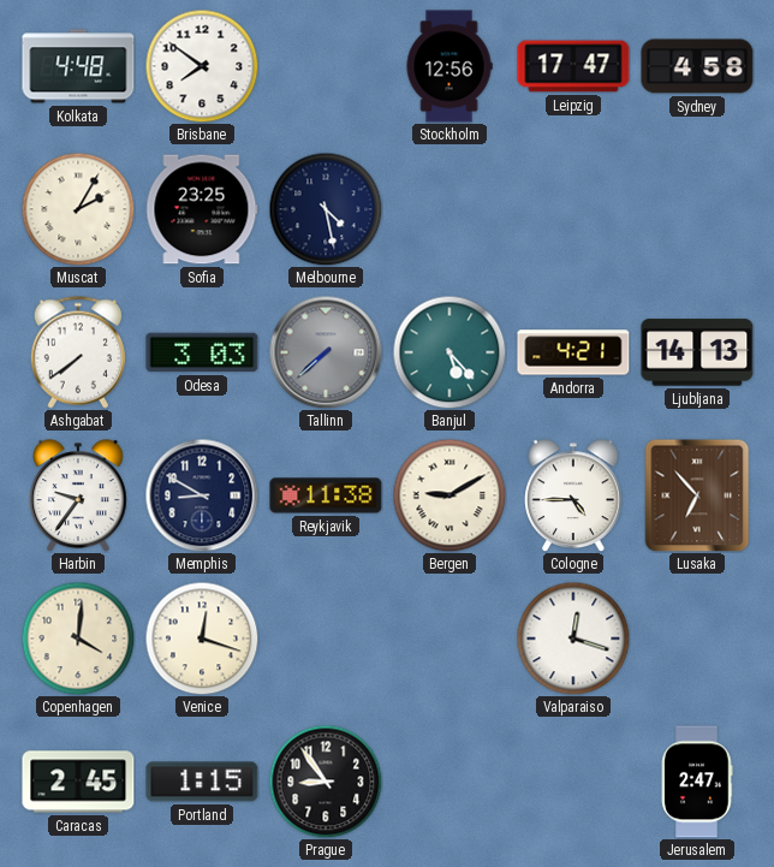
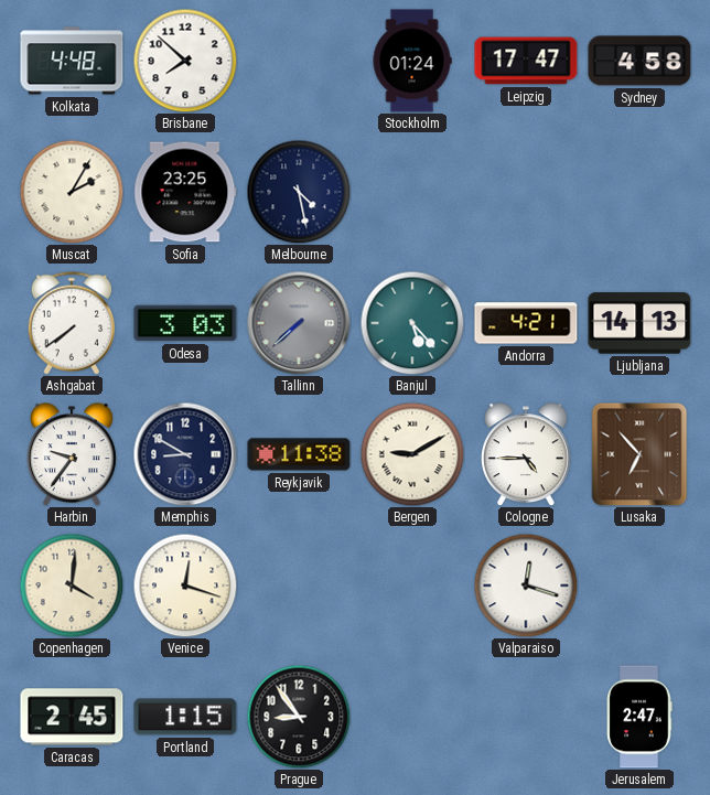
Brisbane: 7:51 -> 7:52 (185, 61)
Stockholm: 12:56 -> 01:24 (412, 61)
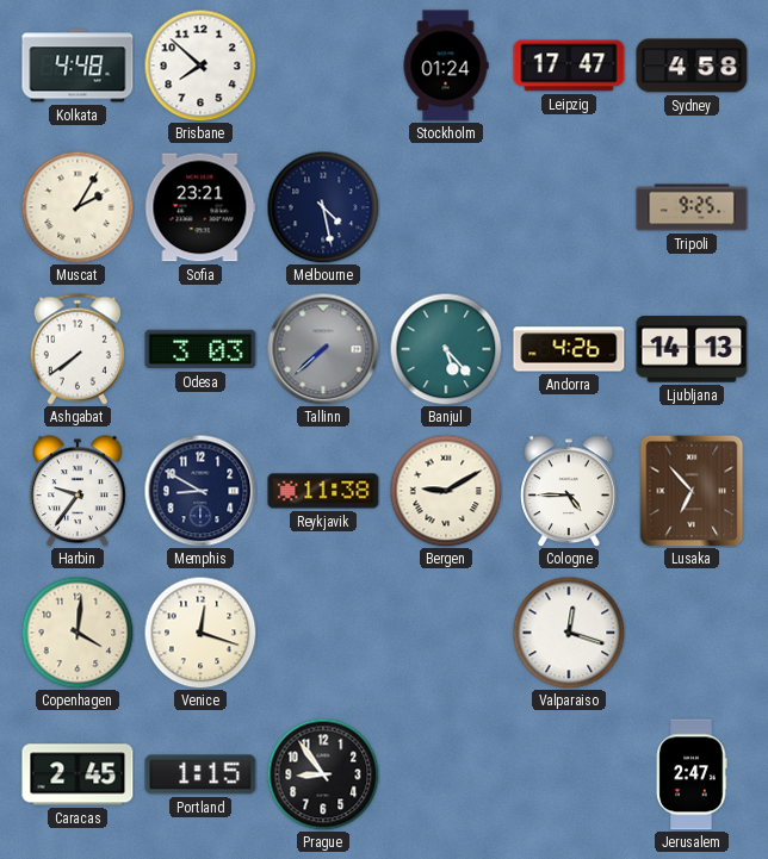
Sofia: 23:25 -> 23:21 (200, 207)
Tripoli: none -> 9:25 (692, 207)
Andorra: 4:21 -> 4:26 (569, 349)
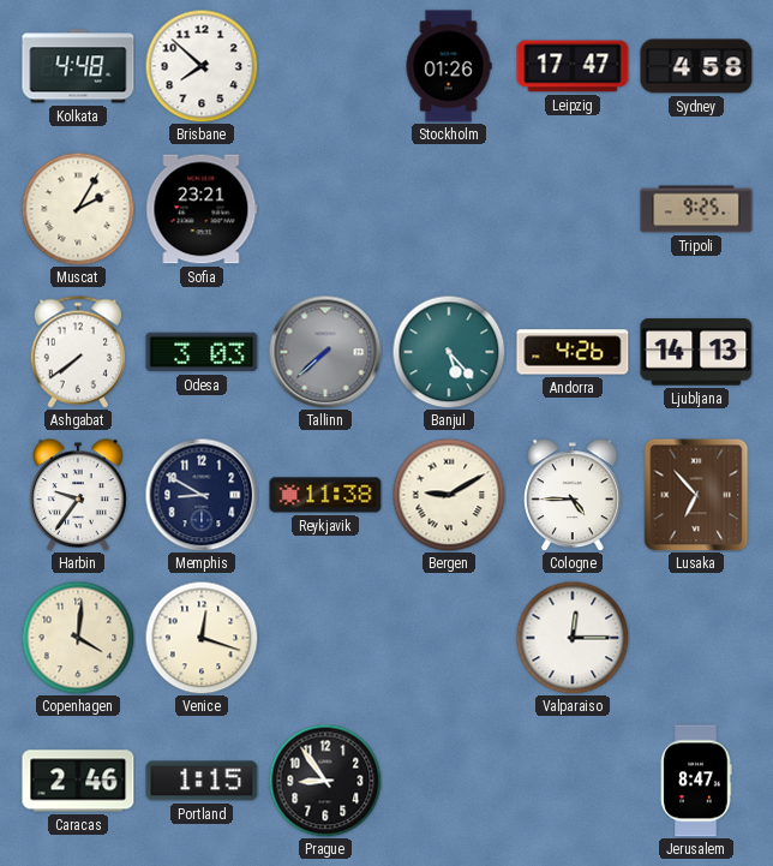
Stockholm: 01:24 -> 01:26 (449, 66)
Melbourne: 4:28 -> none (323, 207)
Valparaiso: 12:18 -> 12:15 (573, 638)
Caracas: 2:45 -> 2:46 (78, 781)
Jerusalem: 2:47 -> 8:47 (696, 781)
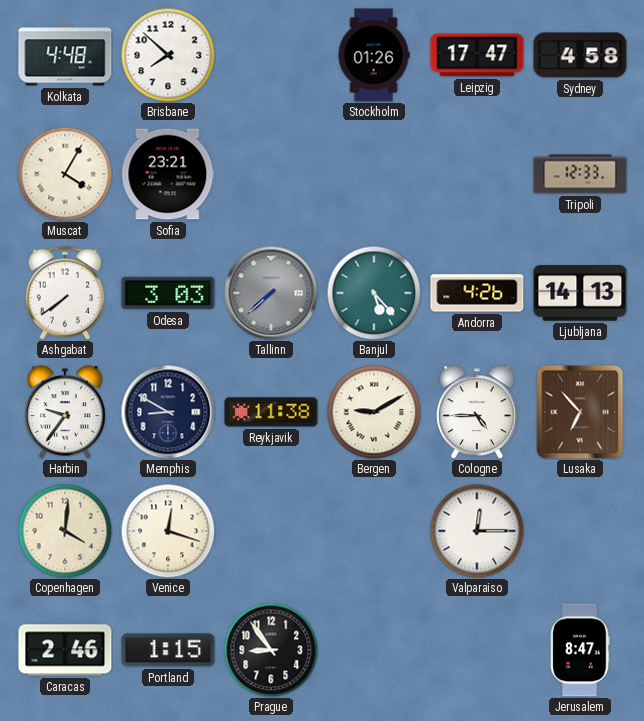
Muscat: 2:05 -> 4:05 (65, 174)
Tripoli: 9:25 -> 12:33 (580, 174)
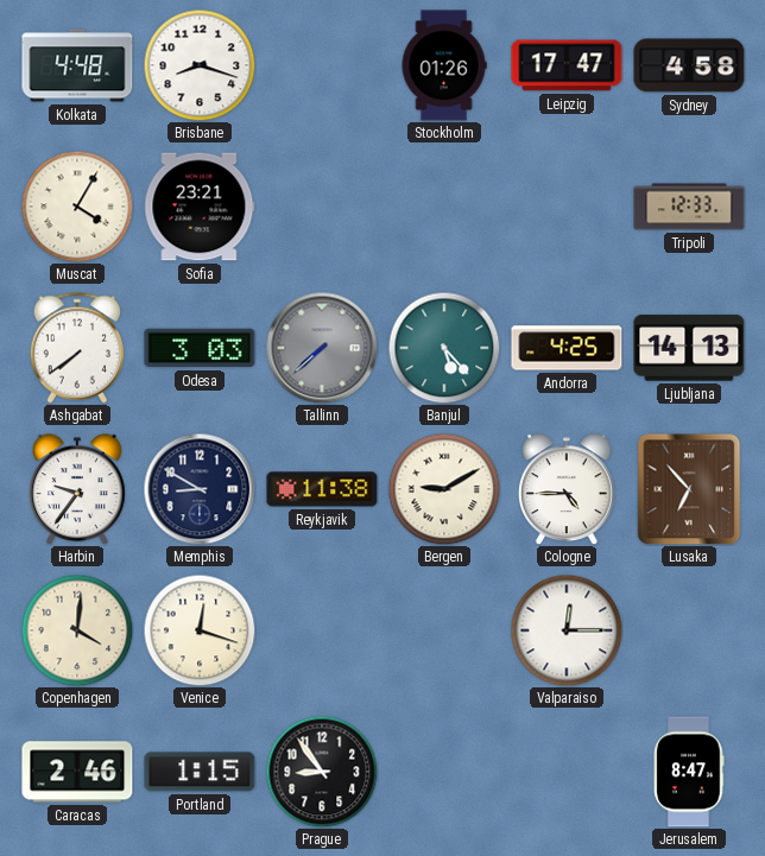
Brisbane: 7:52 -> 8:18 (200, 65)
Andorra: 4:26 -> 4:25 (567, 348)
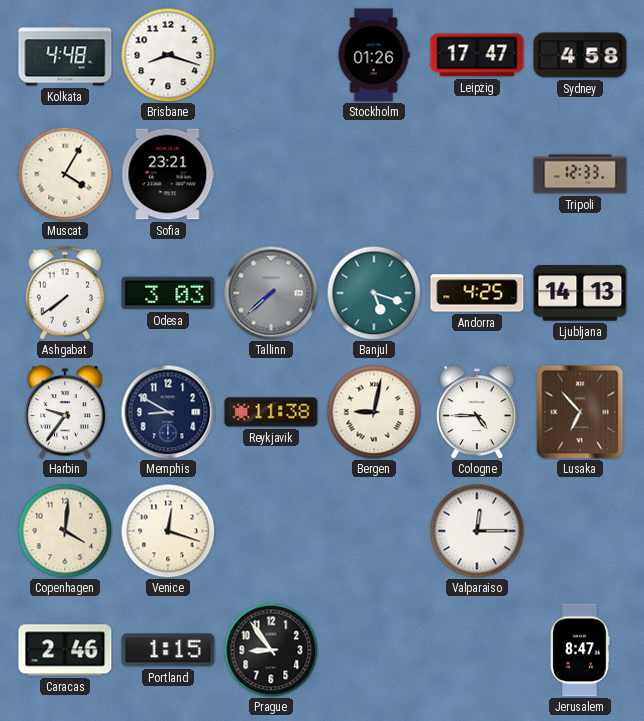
Banjul: 5:23 -> 5:18 (374, 293)
Bergen: 9:10 -> 9:02 (374, 412)
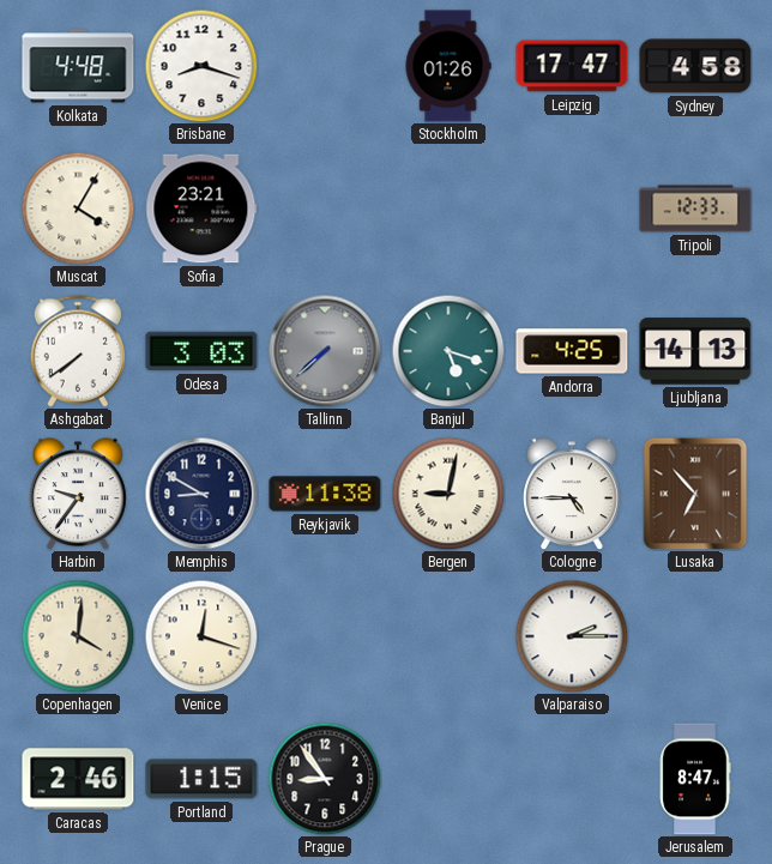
Valparaiso: 12:15 -> 2:15 (572, 636)
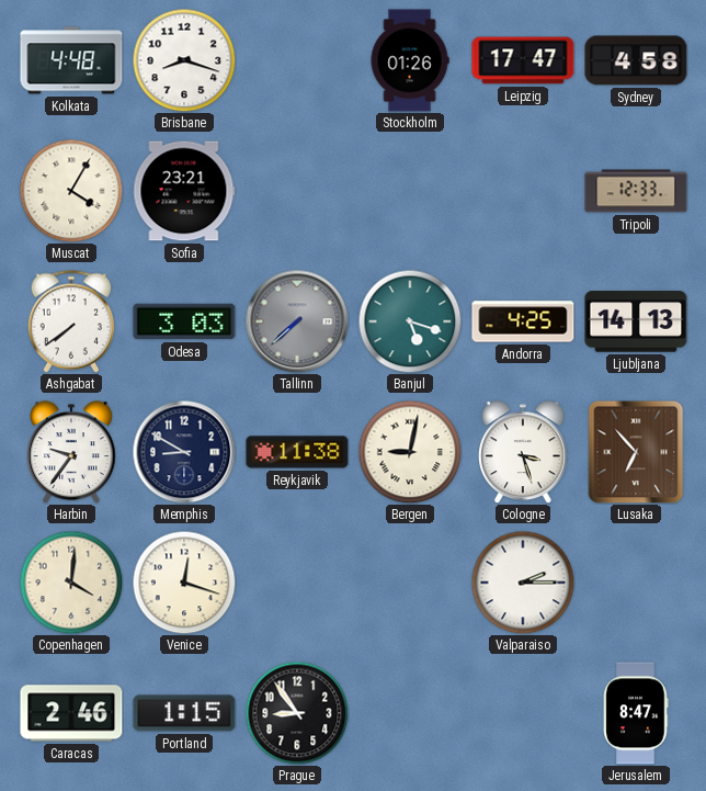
Cologne: 4:45 -> 3:27 (524, 452)
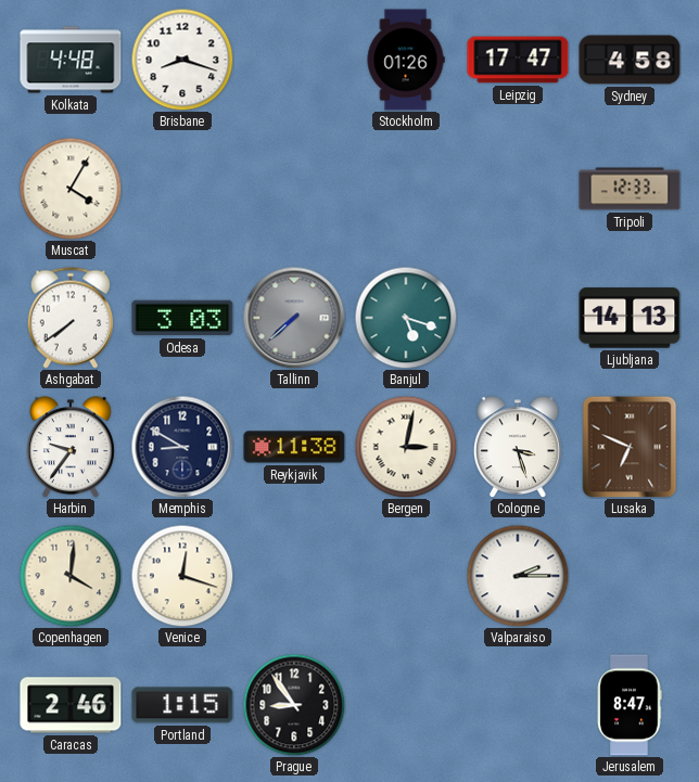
Sofia: 23:21 -> none (184, 191)
Andorra: 4:25 -> none (523, 321)
Bergen: 9:02 -> 3:02 (406, 447)
Lusaka: 6:53 -> 6:49 (630, 447)
